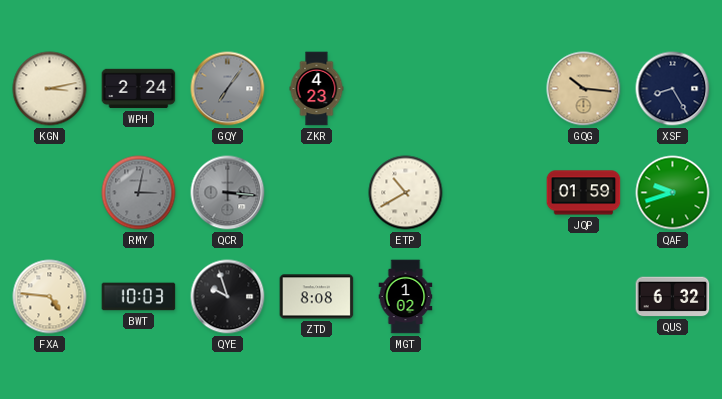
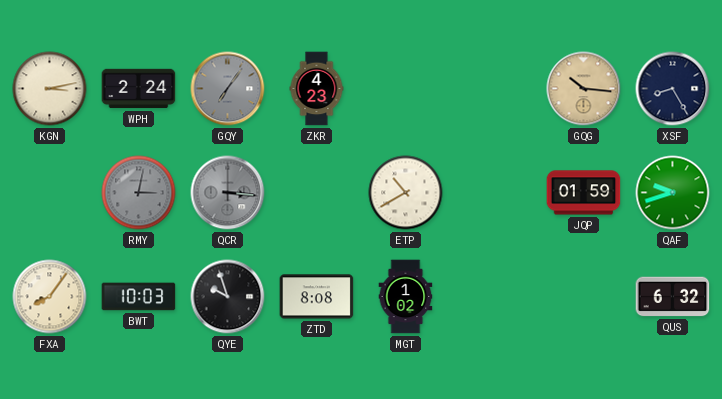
FXA: 4:46 -> 8:06 (50, 297)
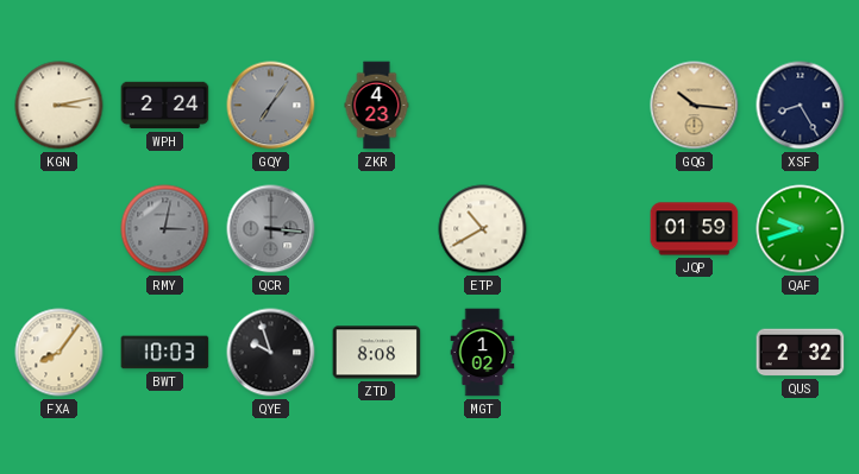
QUS: 6:32 -> 2:32 (801, 353)
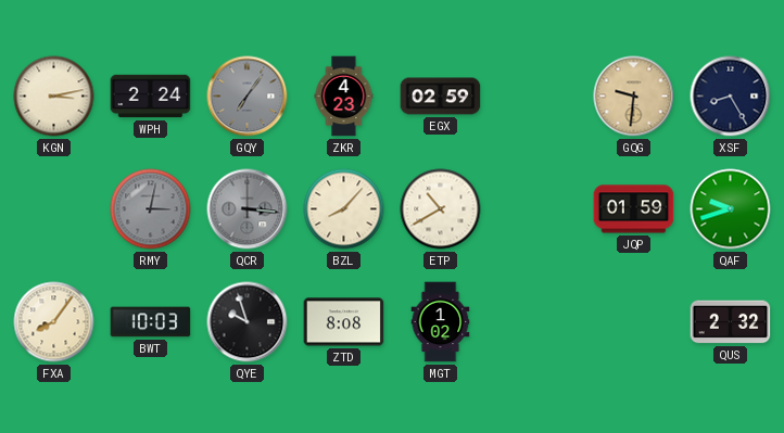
EGX: none -> 02:59 (441, 97)
GQG: 10:16 -> 9:31 (634, 97)
BZL: none -> 8:07 (344, 209)
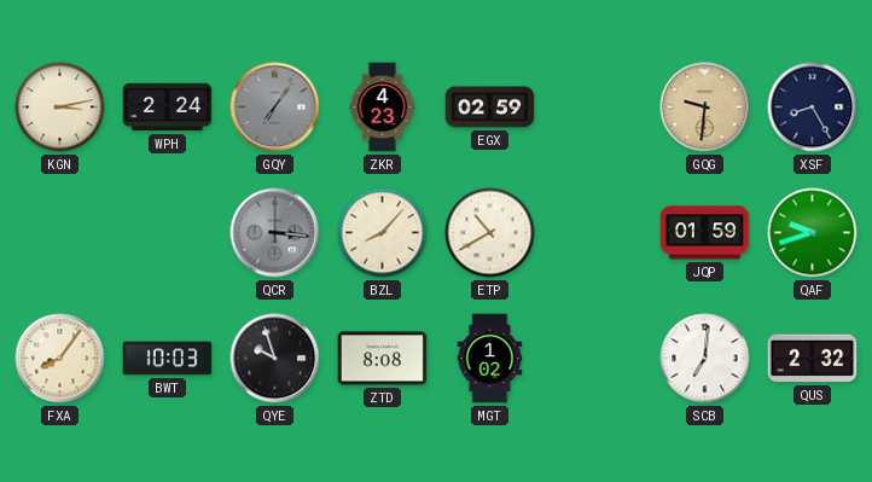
RMY: 3:02 -> none (151, 209)
SCB: none -> 7:01 (705, 359)
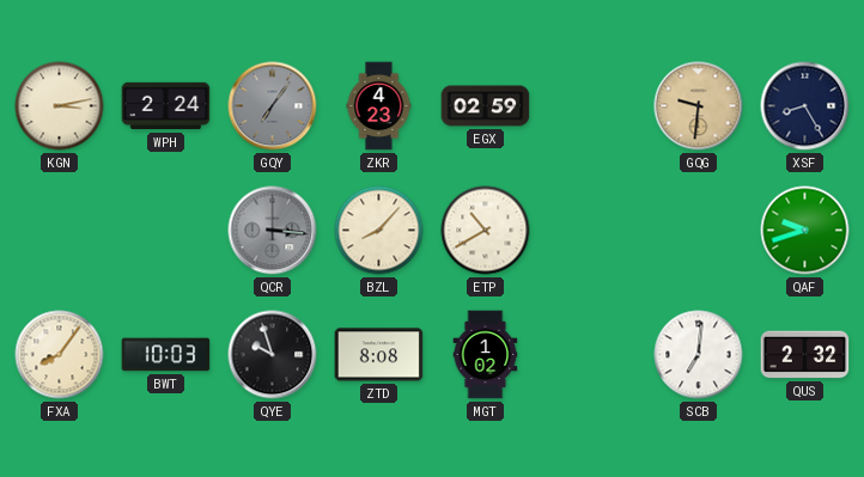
JQP: 01:59 -> none (705, 233)
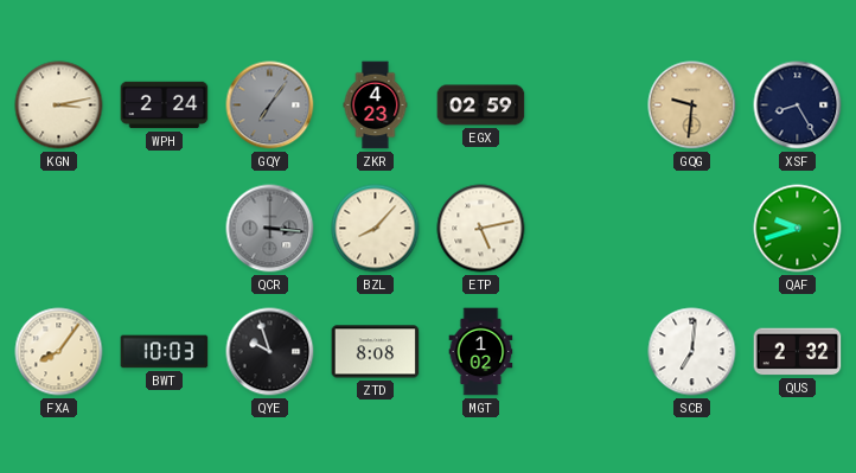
ETP: 10:40 -> 5:13 (481, 229)
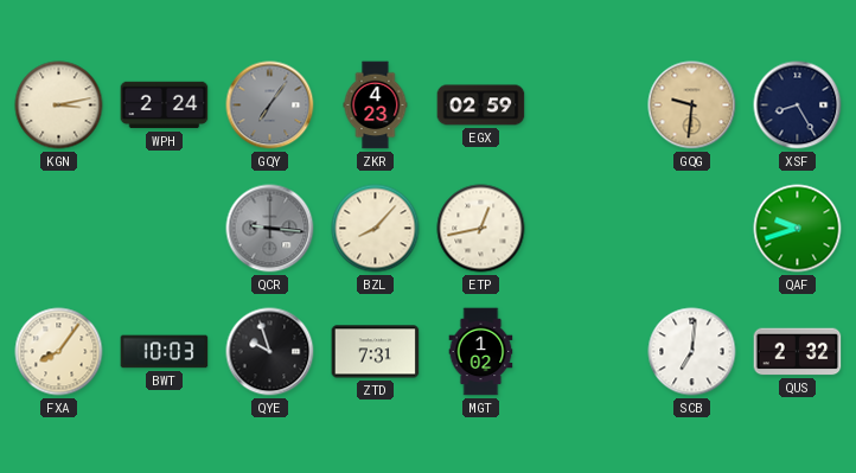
QCR: 3:16 -> 9:16 (270, 229)
ETP: 5:13 -> 12:43 (481, 229)
ZTD: 8:08 -> 7:31 (376, 352)
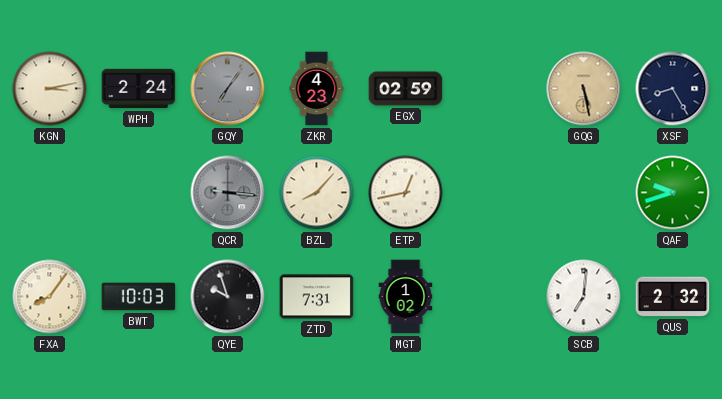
GQG: 9:31 -> 5:28 (584, 89)
